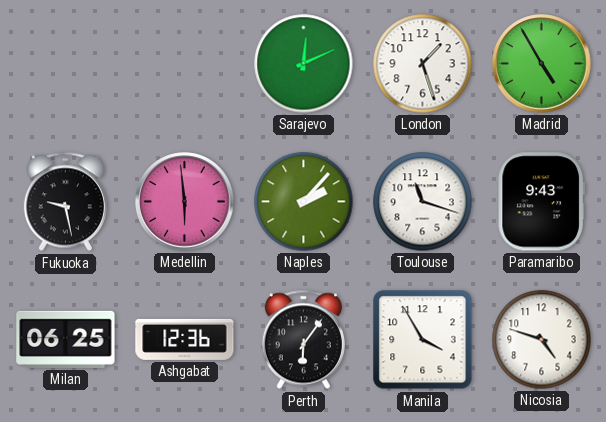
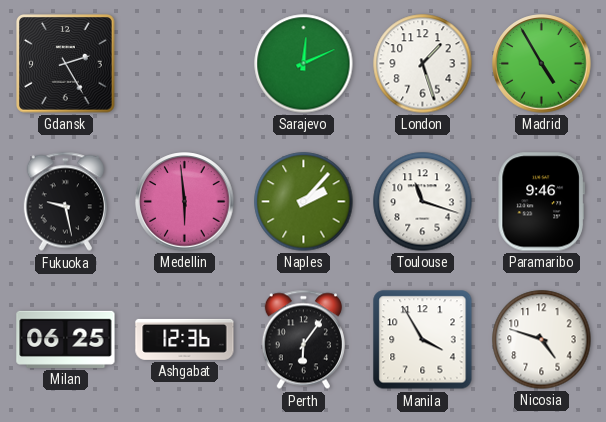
Gdansk: none -> 2:25 (66, 64)
Paramaribo: 9:43 -> 9:46 (541, 202)
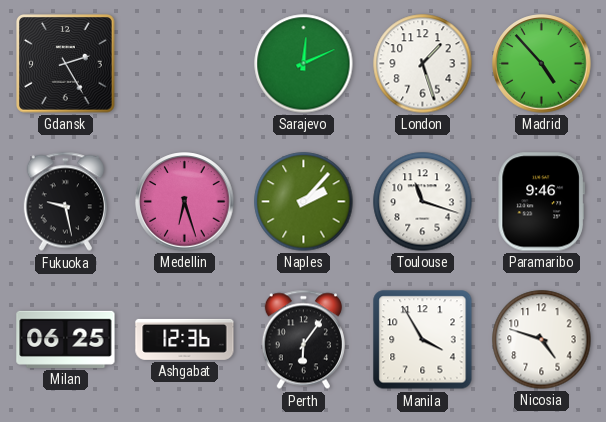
Madrid: 4:55 -> 4:53 (542, 64)
Medellin: 5:59 -> 6:27 (185, 202)
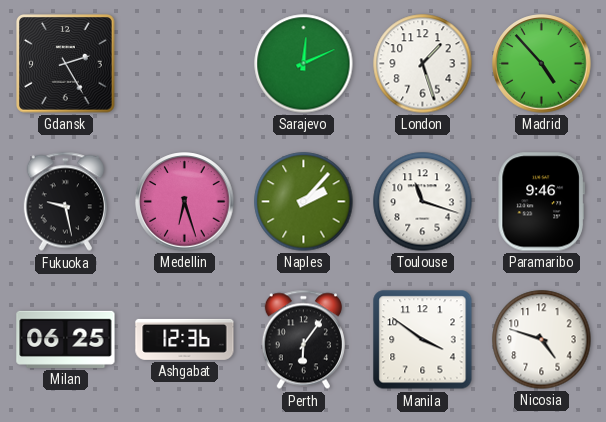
Manila: 3:55 -> 3:51 (423, 340)
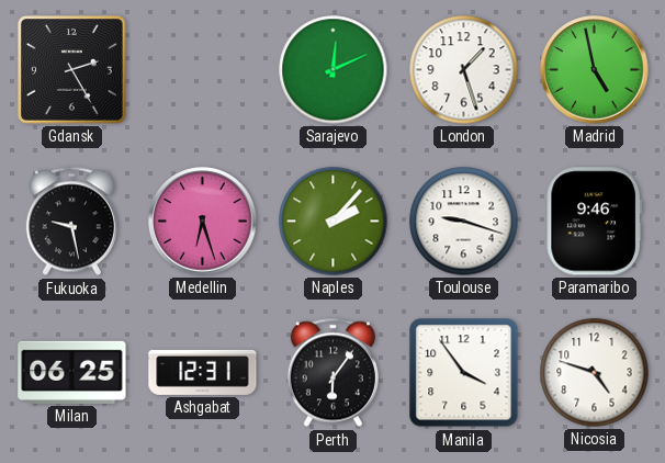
Madrid: 4:53 -> 4:58 (595, 70)
Toulouse: 11:18 -> 9:18 (464, 222)
Ashgabat: 12:36 -> 12:31 (203, 372)
Manila: 3:51 -> 3:54 (464, 373)
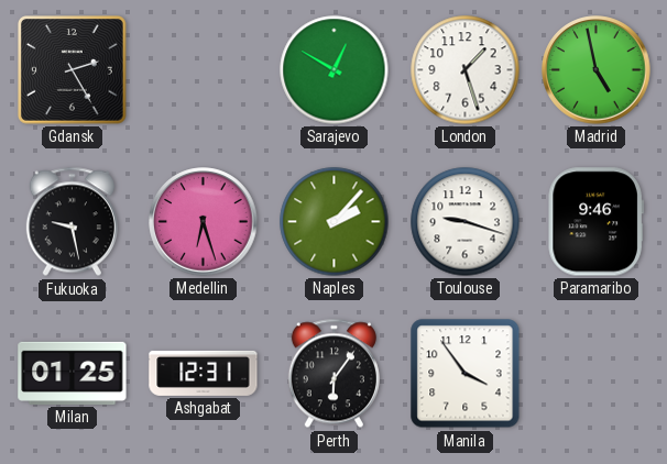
Sarajevo: 12:11 -> 12:50 (335, 70)
Milan: 06:25 -> 01:25 (73, 373)
Nicosia: 4:48 -> none (595, 373)
